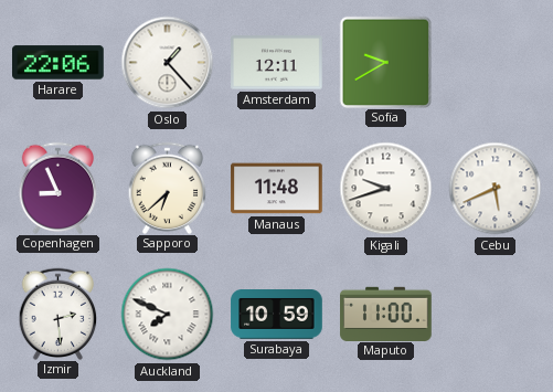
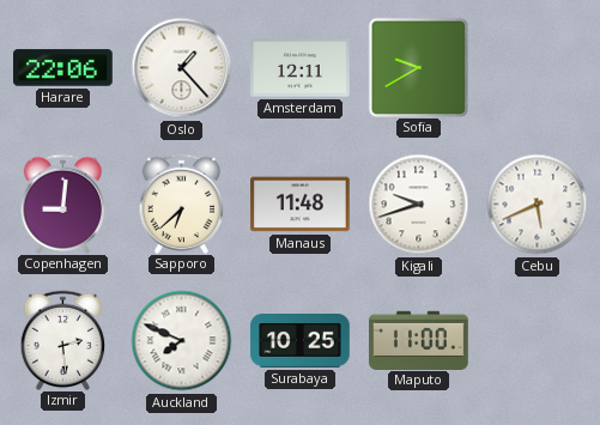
Copenhagen: 8:56 -> 9:01 (63, 204)
Surabaya: 10:59 -> 10:25 (301, 341)
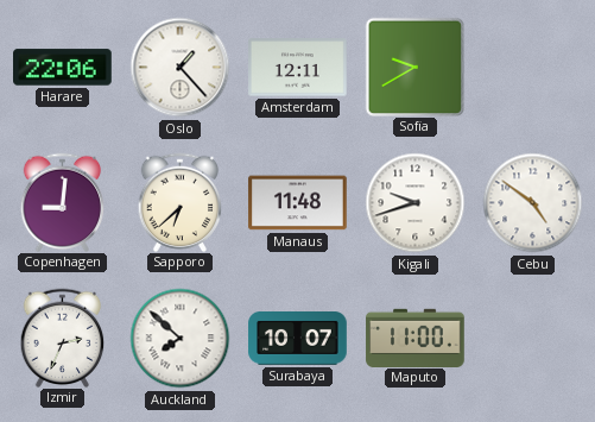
Cebu: 5:41 -> 4:51 (533, 203)
Izmir: 2:29 -> 2:34 (63, 338)
Auckland: 7:49 -> 7:52 (181, 339)
Surabaya: 10:25 -> 10:07 (298, 339)
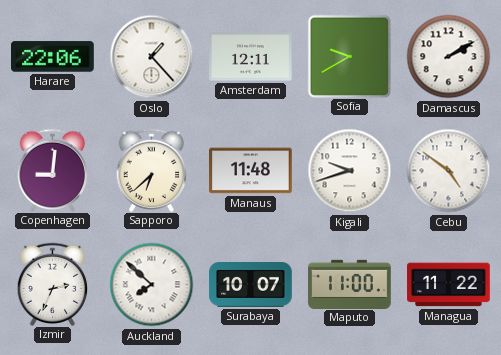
Damascus: none -> 2:10 (449, 57)
Managua: none -> 11:22 (449, 285)
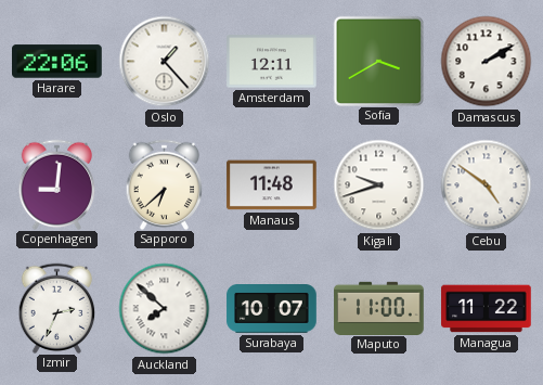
Sofia: 9:40 -> 3:40 (378, 61)
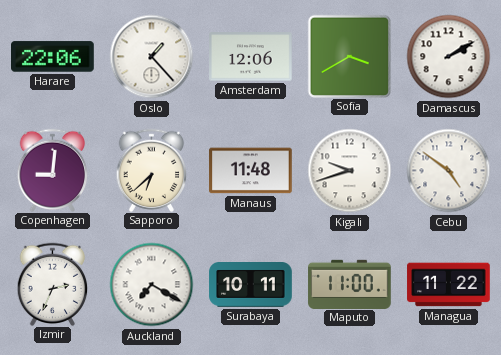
Amsterdam: 12:11 -> 12:06 (251, 57)
Auckland: 7:52 -> 7:20 (152, 285)
Surabaya: 10:07 -> 10:11 (251, 285)
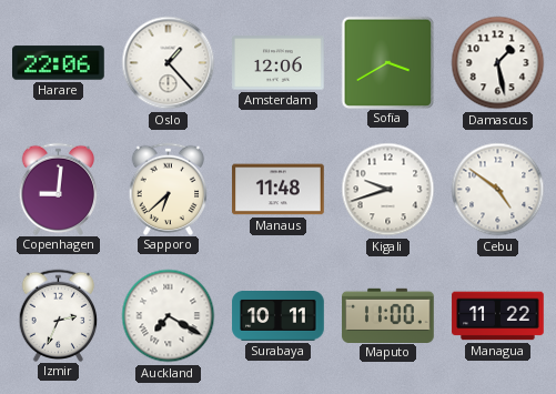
Damascus: 2:10 -> 1:28 (498, 63)
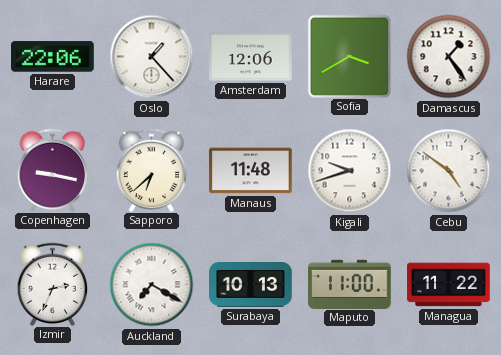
Damascus: 1:28 -> 1:24 (449, 57)
Copenhagen: 9:01 -> 9:17 (53, 170)
Surabaya: 10:11 -> 10:13 (251, 285)
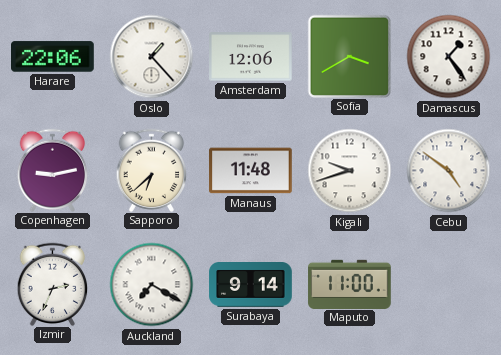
Copenhagen: 9:17 -> 9:13 (53, 170)
Surabaya: 10:13 -> 9:14 (251, 285)
Managua: 11:22 -> none (449, 285)
